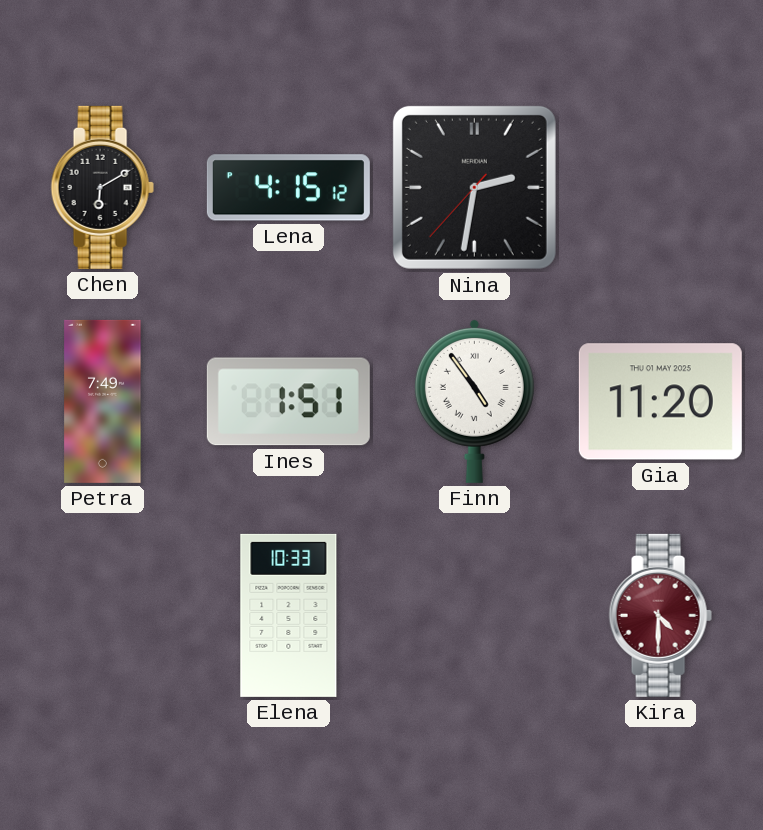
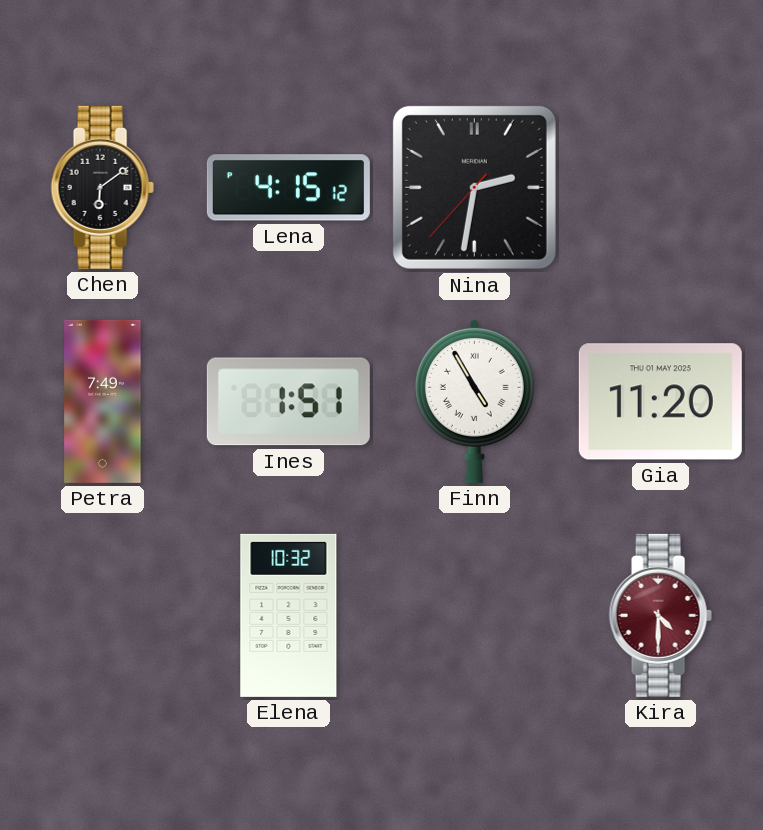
Chen: 6:10 -> 6:09 (102, 187)
Finn: 4:54 -> 4:55 (474, 401)
Elena: 10:33 -> 10:32 (289, 615)
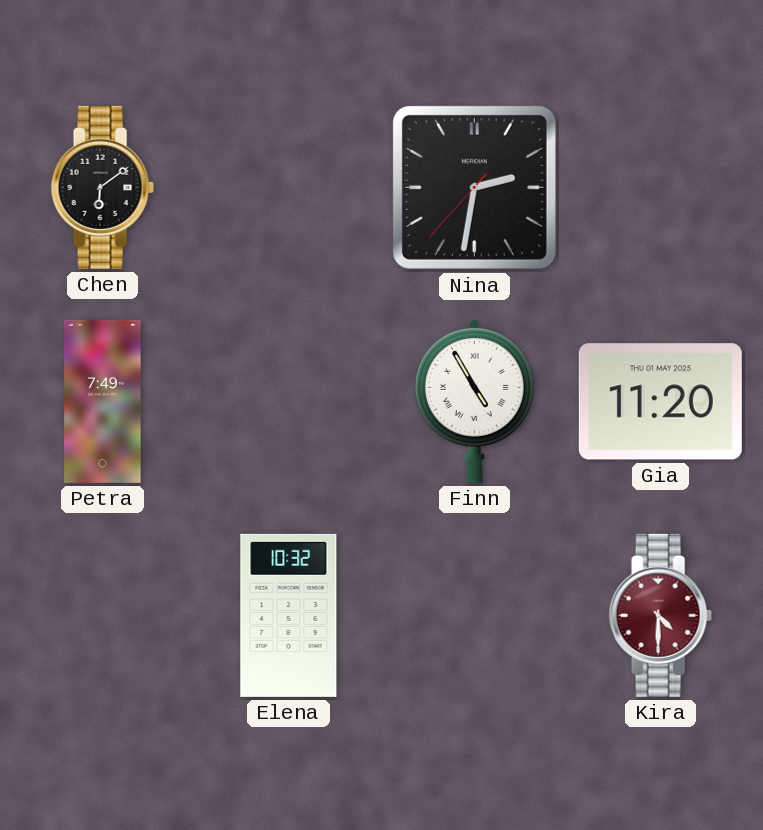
Lena: 4:15 -> none (288, 188)
Ines: 1:51 -> none (288, 402)
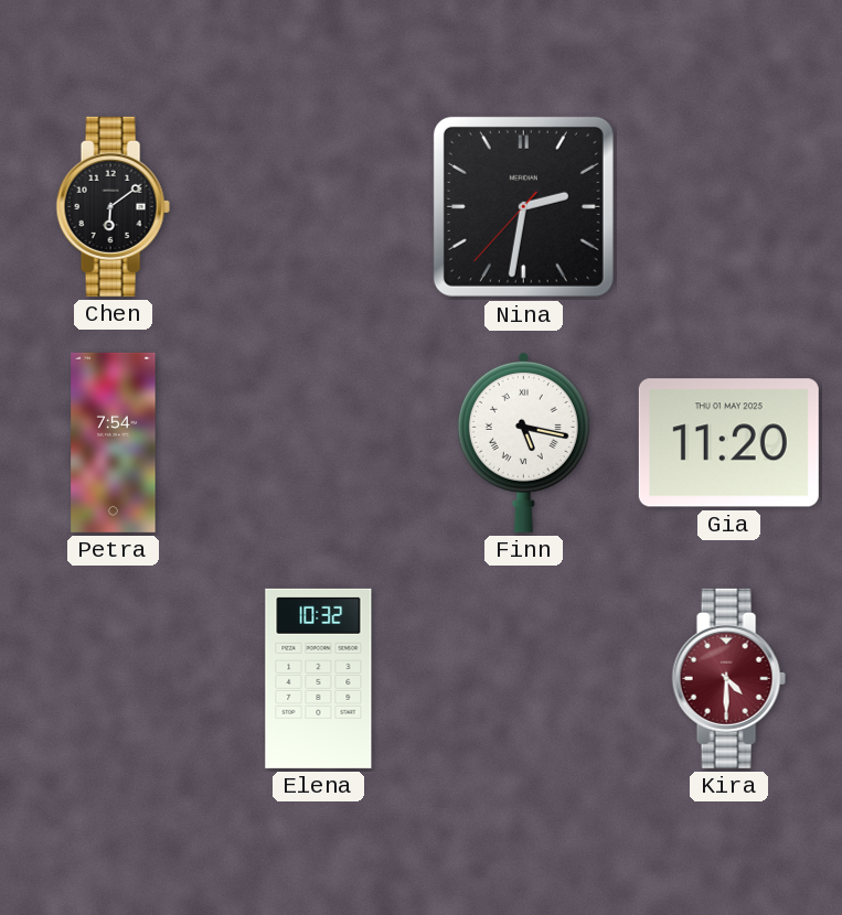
Petra: 7:49 -> 7:54 (114, 442)
Finn: 4:55 -> 5:17 (523, 442)
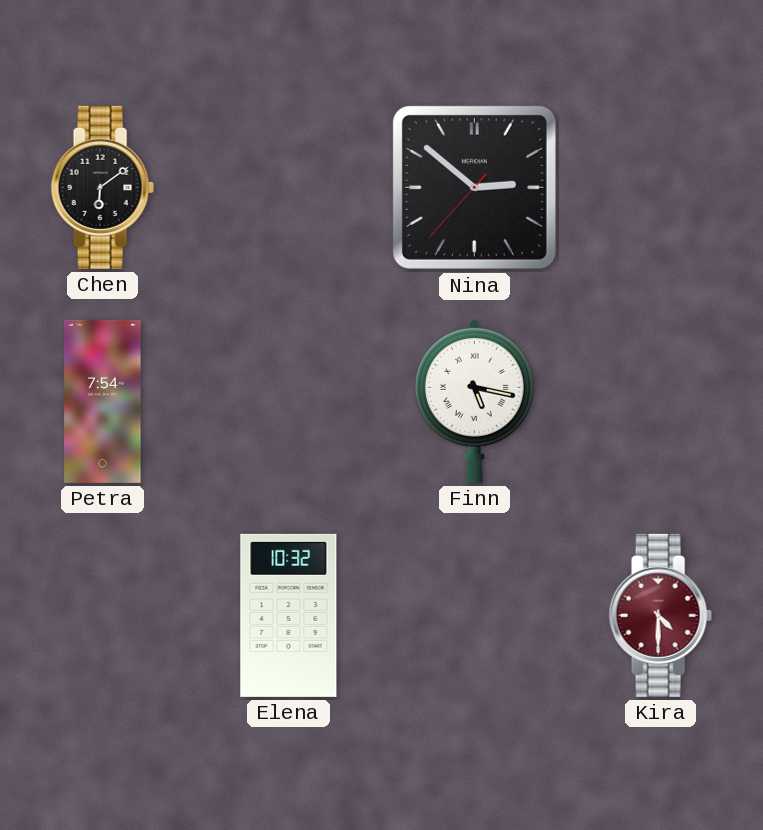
Nina: 2:31 -> 2:51 (474, 187)
Gia: 11:20 -> none (728, 443)
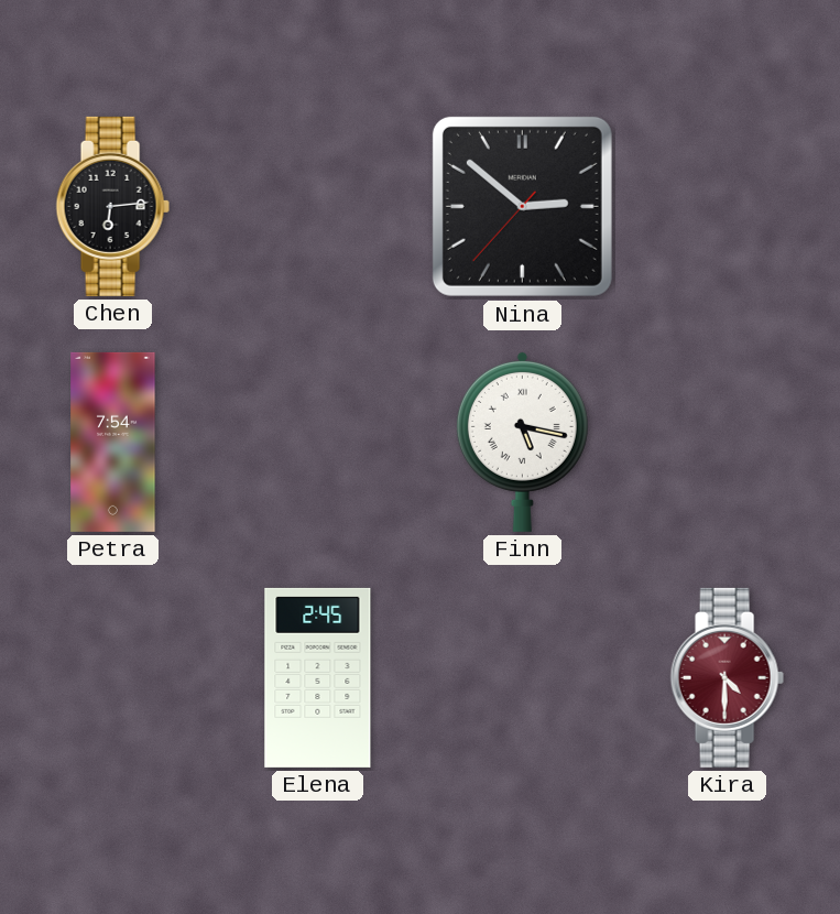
Chen: 6:09 -> 6:14 (112, 206)
Elena: 10:32 -> 2:45 (318, 677)
